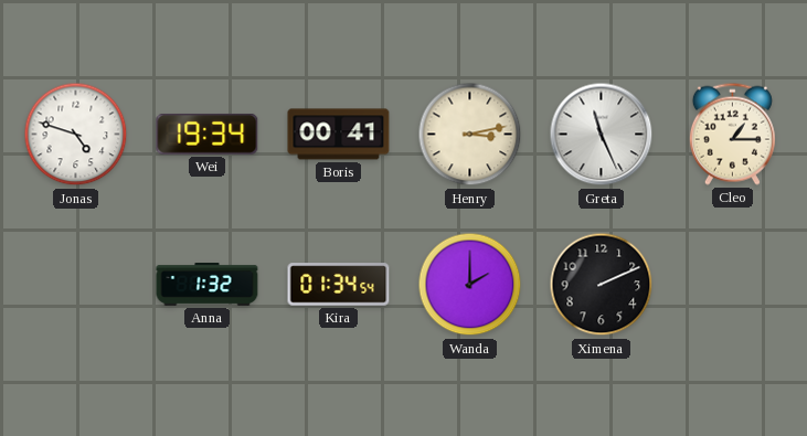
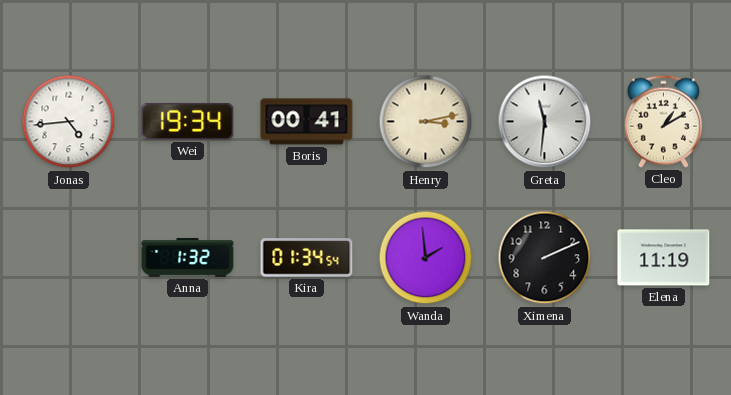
Jonas: 4:48 -> 4:44 (69, 122)
Greta: 11:26 -> 11:31 (545, 122)
Cleo: 1:15 -> 1:10 (663, 121)
Wanda: 2:00 -> 1:59 (426, 258)
Elena: none -> 11:19 (664, 258)
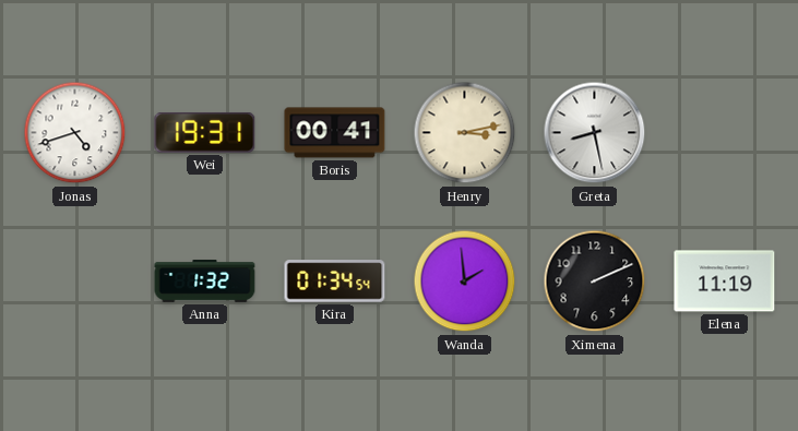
Jonas: 4:44 -> 4:42 (75, 133)
Wei: 19:34 -> 19:31 (205, 132)
Greta: 11:31 -> 8:28 (595, 133)
Cleo: 1:10 -> none (663, 121)
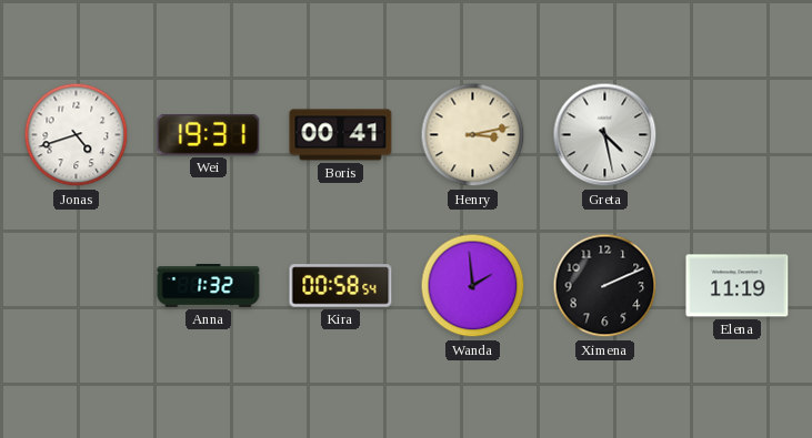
Greta: 8:28 -> 4:28 (605, 135)
Kira: 01:34 -> 00:58 (341, 286)
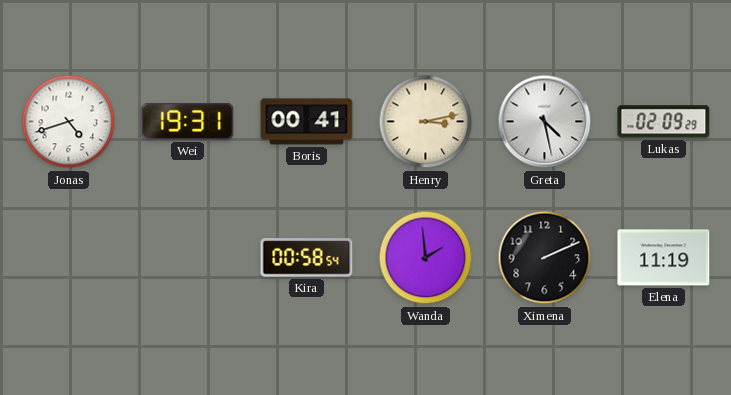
Lukas: none -> 02:09 (664, 122)
Anna: 1:32 -> none (209, 286)
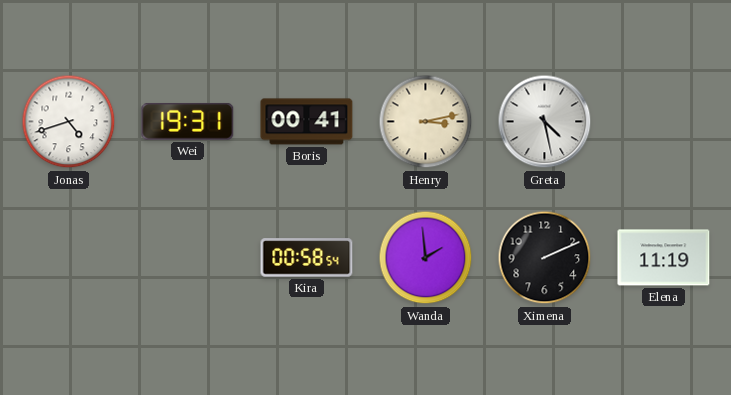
Lukas: 02:09 -> none (664, 122)
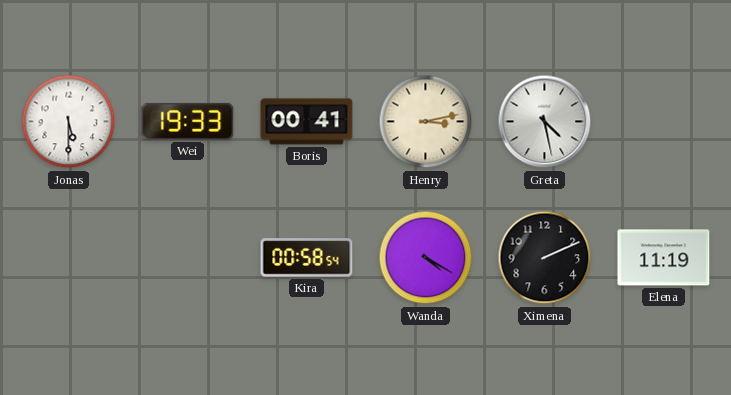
Jonas: 4:42 -> 5:30 (69, 122)
Wei: 19:31 -> 19:33 (188, 121)
Wanda: 1:59 -> 4:20 (426, 258)
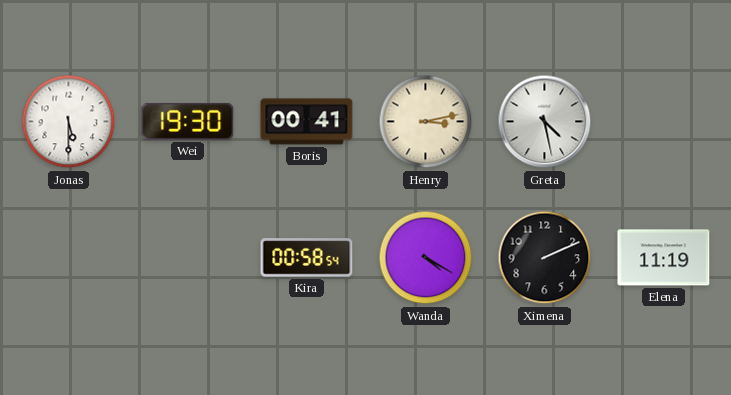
Wei: 19:33 -> 19:30 (188, 121)
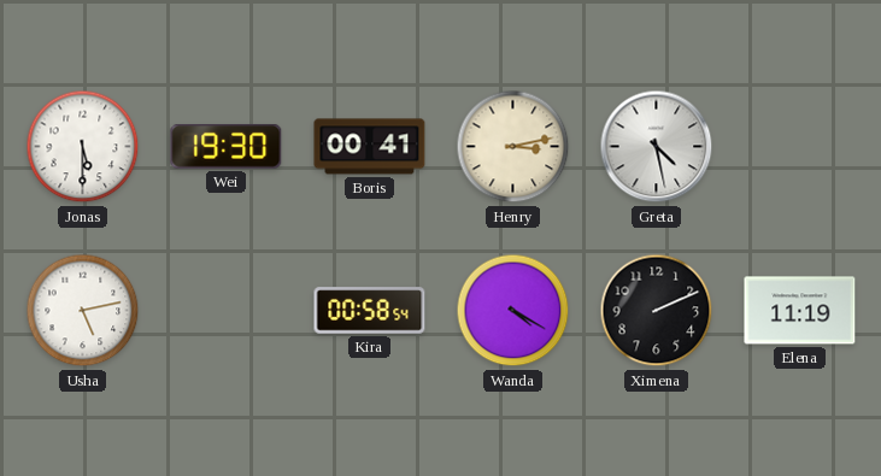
Usha: none -> 5:13 (83, 311)
